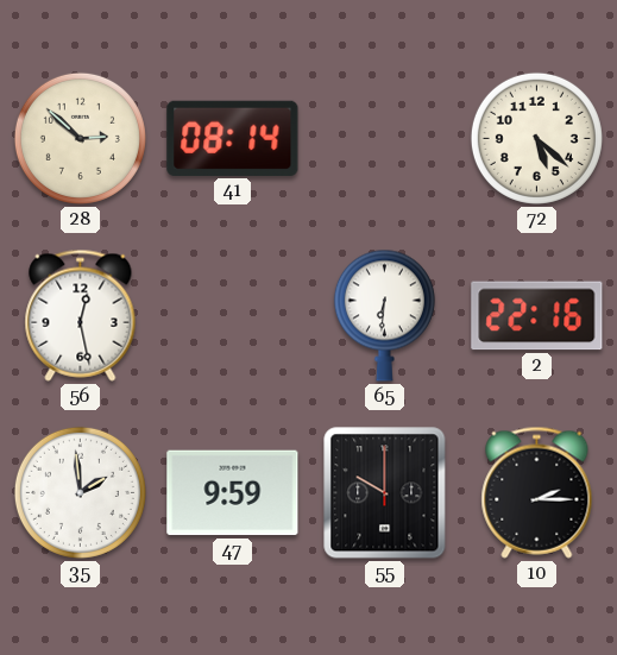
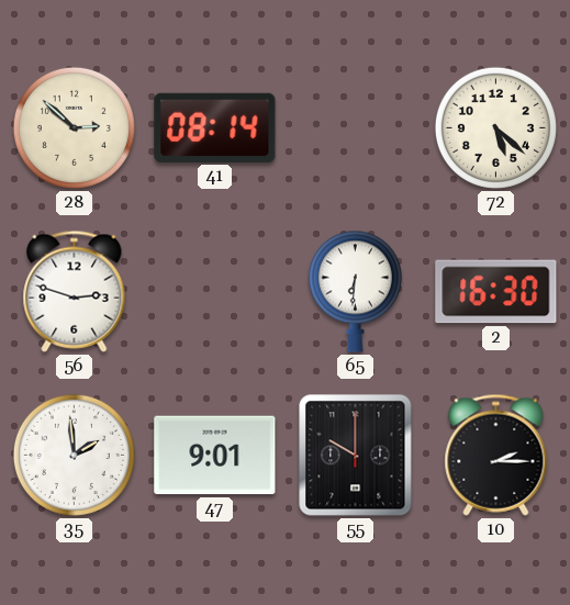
56: 12:28 -> 2:48 (75, 291)
2: 22:16 -> 16:30 (496, 292)
47: 9:59 -> 9:01 (215, 456)
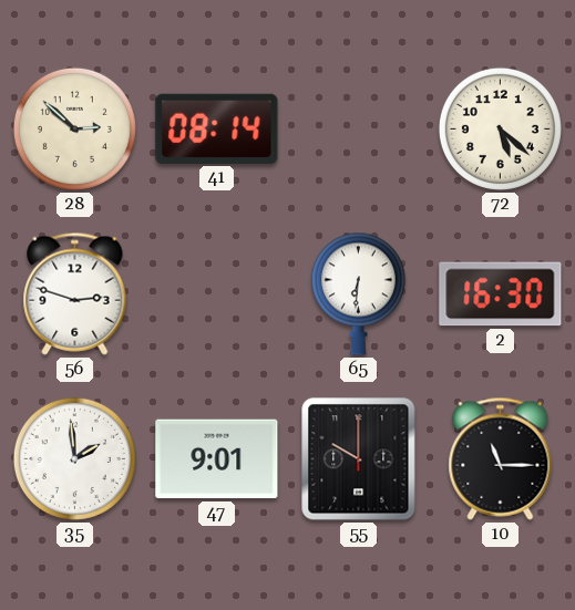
10: 2:15 -> 11:15 (501, 458)
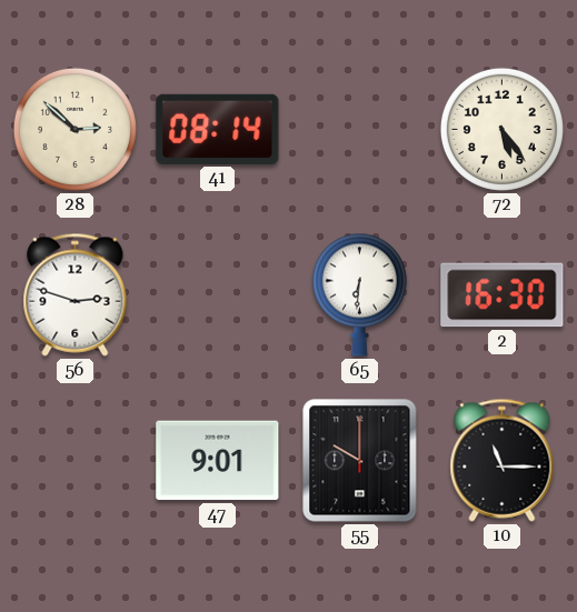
72: 5:22 -> 5:24 (501, 129)
35: 1:59 -> none (74, 458)
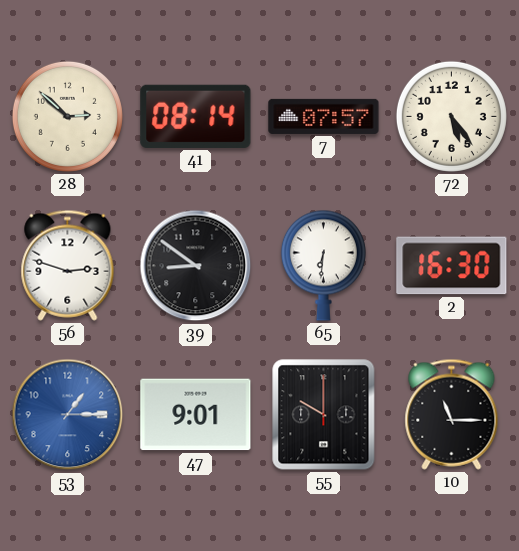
7: none -> 07:57 (324, 116)
39: none -> 8:51 (196, 266)
53: none -> 1:15 (68, 415)
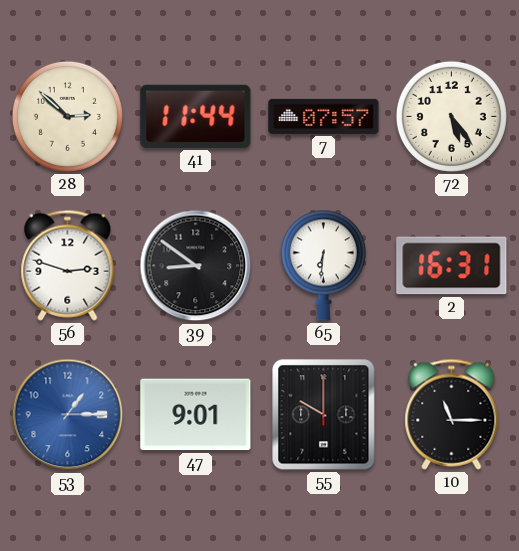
41: 08:14 -> 11:44 (196, 116)
2: 16:30 -> 16:31 (452, 266)
